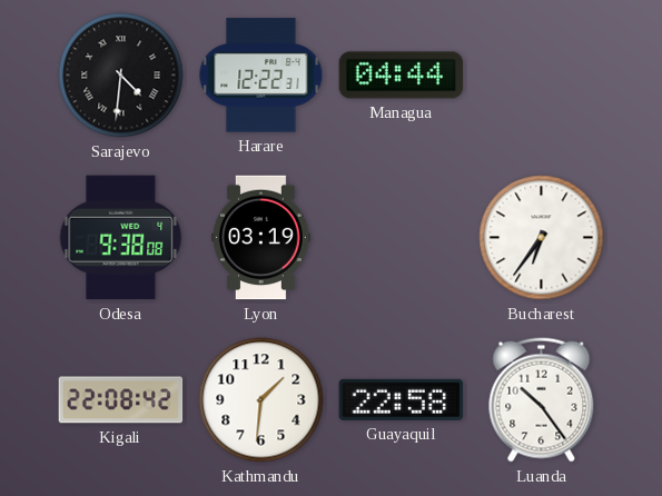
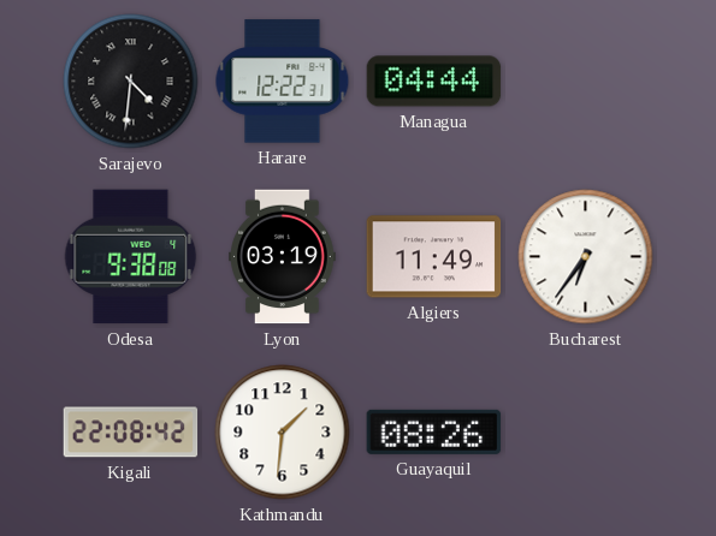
Algiers: none -> 11:49 (434, 257)
Guayaquil: 22:58 -> 08:26 (434, 431)
Luanda: 10:24 -> none (542, 400)
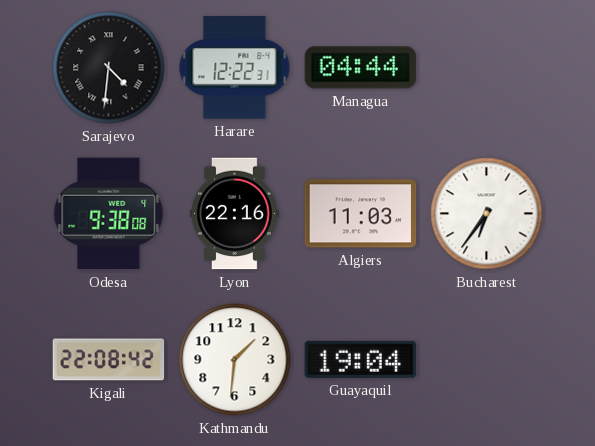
Lyon: 03:19 -> 22:16 (235, 214)
Algiers: 11:49 -> 11:03 (361, 214)
Guayaquil: 08:26 -> 19:04 (361, 359)
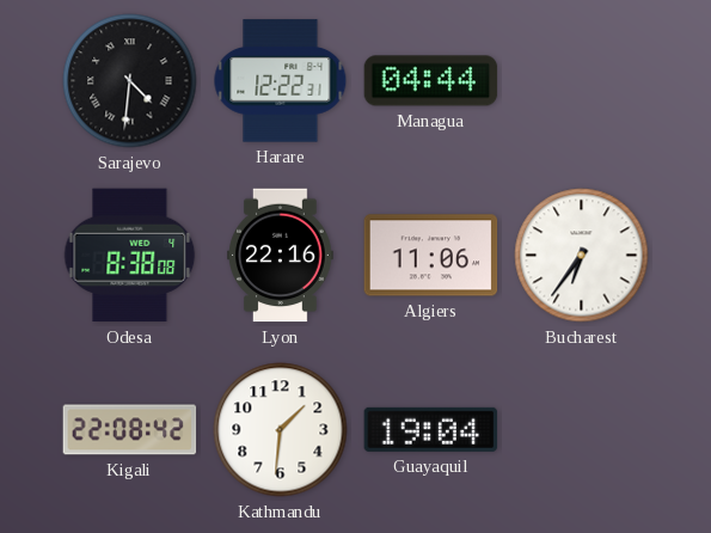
Odesa: 9:38 -> 8:38 (130, 256)
Algiers: 11:03 -> 11:06 (431, 256)
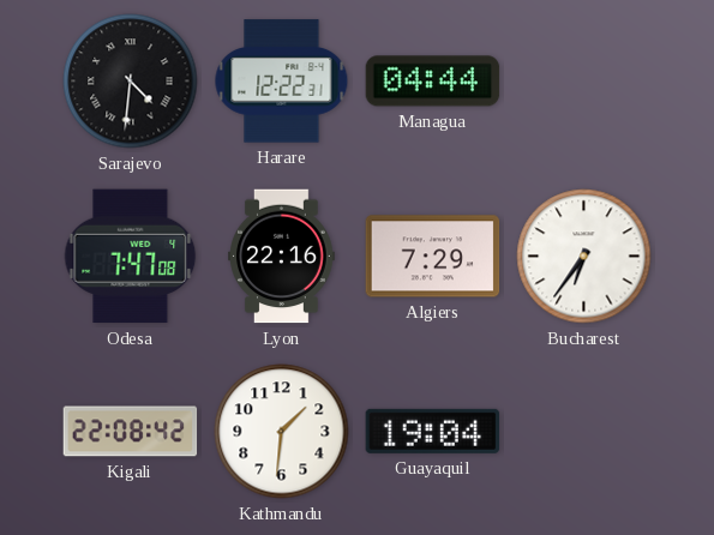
Odesa: 8:38 -> 7:47 (131, 257)
Algiers: 11:06 -> 7:29 (433, 257)
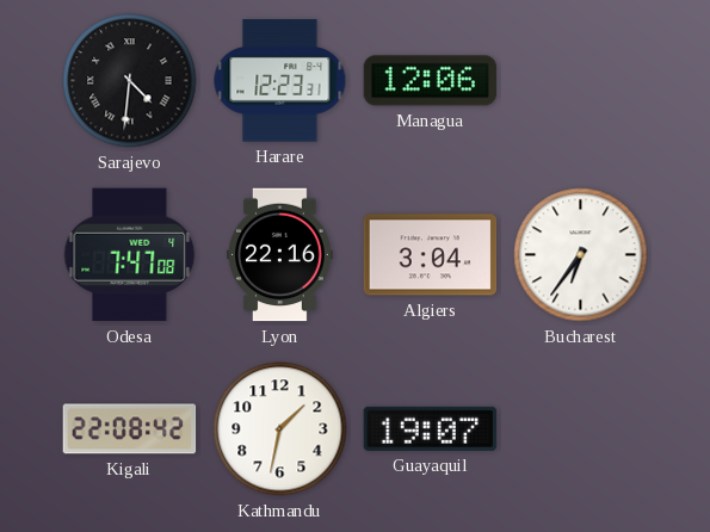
Harare: 12:22 -> 12:23 (280, 81)
Managua: 04:44 -> 12:06 (431, 81)
Algiers: 7:29 -> 3:04 (431, 255)
Kathmandu: 1:31 -> 1:32 (280, 429)
Guayaquil: 19:04 -> 19:07 (431, 428)
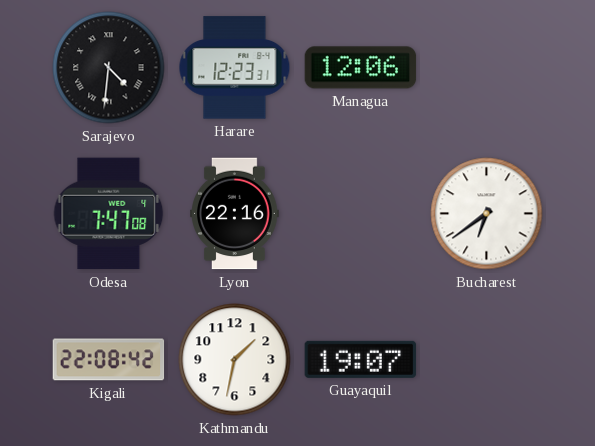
Algiers: 3:04 -> none (431, 255)
Bucharest: 6:36 -> 6:39 (487, 214)
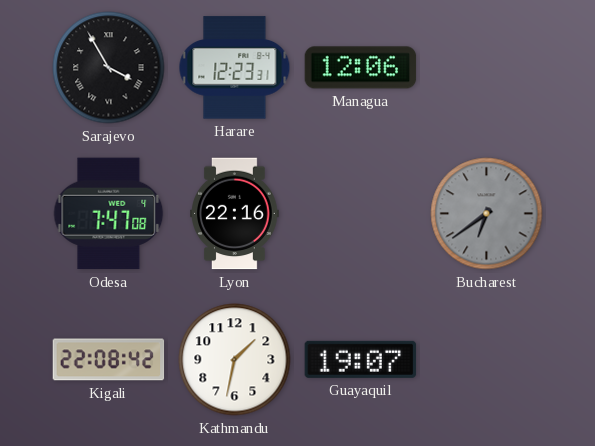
Sarajevo: 4:31 -> 3:55 (109, 68)
Bucharest dial: white -> grey (487, 214)
